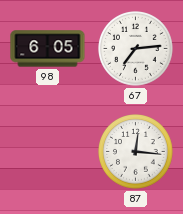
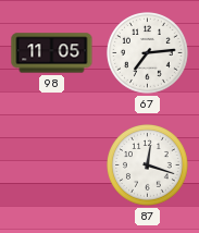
98: 6:05 -> 11:05 (52, 53)
87: 12:16 -> 12:18 (148, 165)
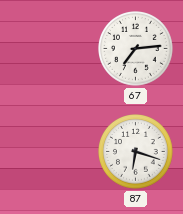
98: 11:05 -> none (52, 53)
87: 12:18 -> 6:18 (136, 152)
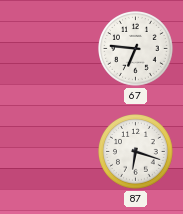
67: 7:14 -> 6:46 (136, 49)
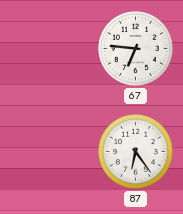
87: 6:18 -> 6:24 (136, 152)
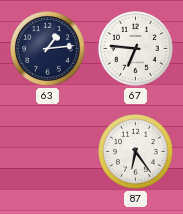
63: none -> 1:14 (48, 49)
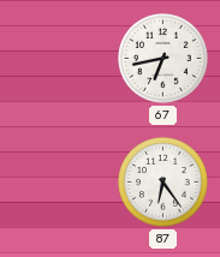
63: 1:14 -> none (48, 49)
67: 6:46 -> 6:43 (163, 59)
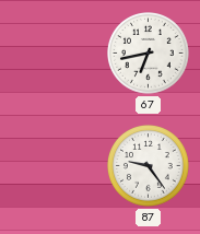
87: 6:24 -> 9:24 (149, 166)
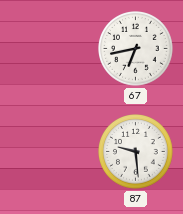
87: 9:24 -> 9:29 (136, 152)
